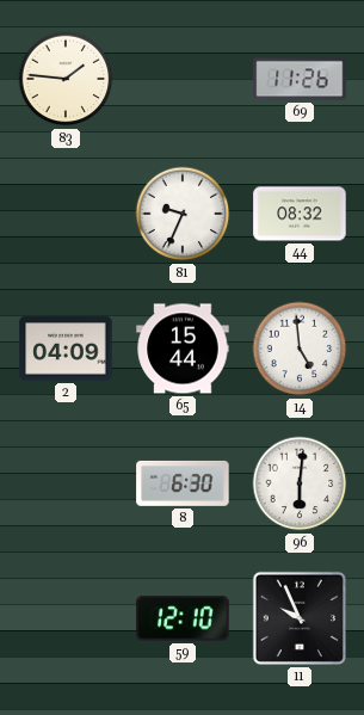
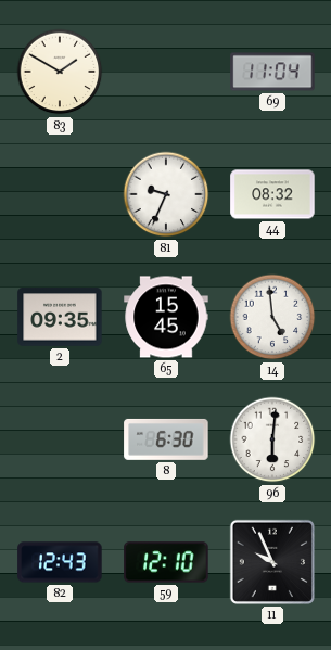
83: 1:46 -> 1:50 (60, 72)
69: 11:26 -> 11:04 (272, 72)
2: 04:09 -> 09:35 (60, 317)
65: 15:44 -> 15:45 (166, 317)
82: none -> 12:43 (60, 562)
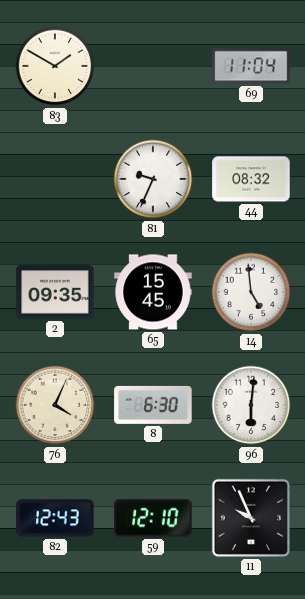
76: none -> 4:04 (55, 405)
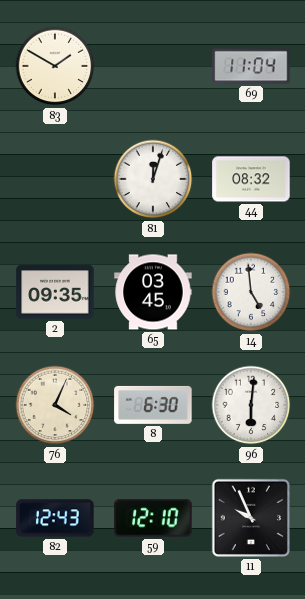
81: 9:34 -> 12:03 (153, 179)
65: 15:45 -> 03:45 (153, 292)
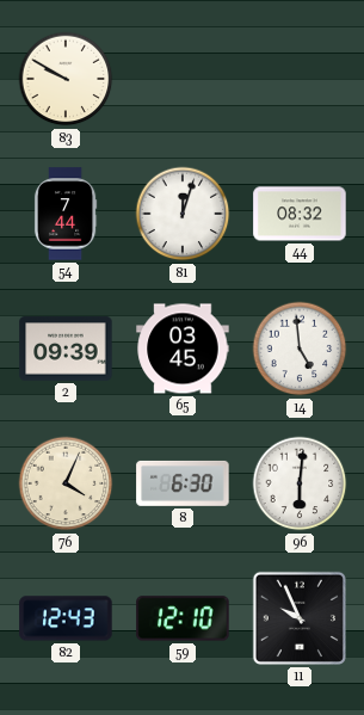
83: 1:50 -> 9:50 (66, 79)
69: 11:04 -> none (251, 66)
54: none -> 7:44 (66, 214)
2: 09:35 -> 09:39 (66, 349)
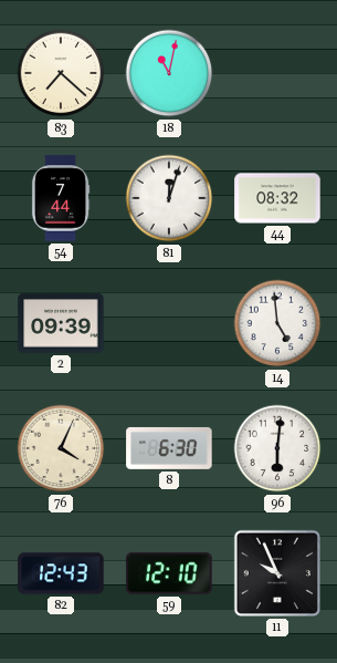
83: 9:50 -> 7:22 (61, 73)
18: none -> 11:02 (169, 73)
65: 03:45 -> none (183, 349)
